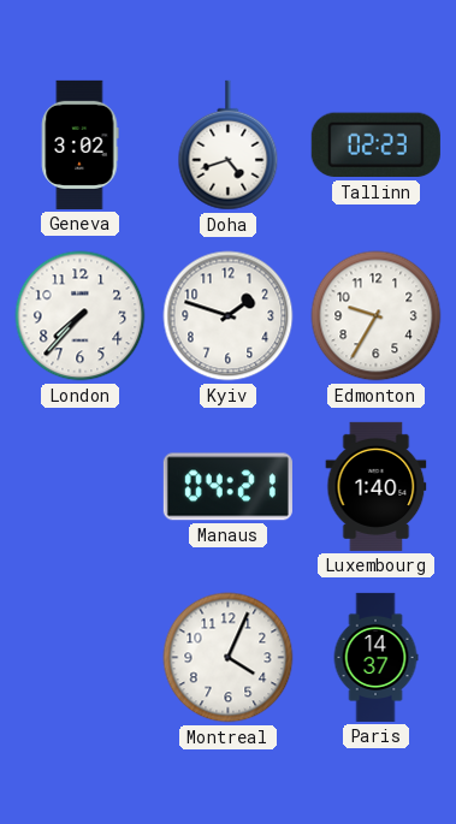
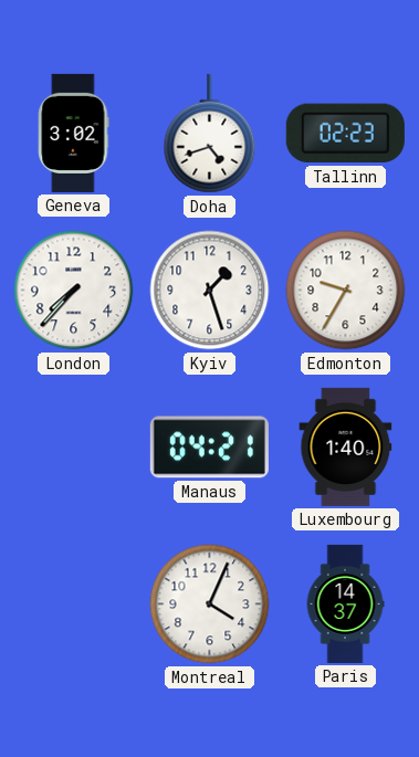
Kyiv: 1:48 -> 1:27 (210, 291)
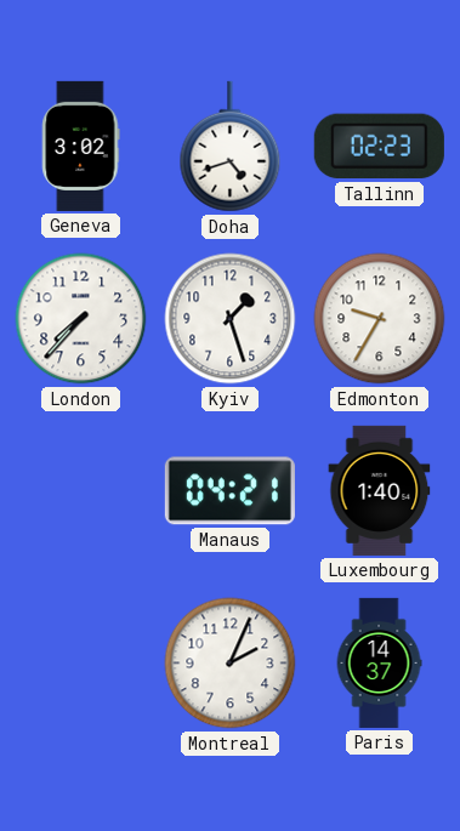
Montreal: 4:04 -> 2:04 (231, 664)
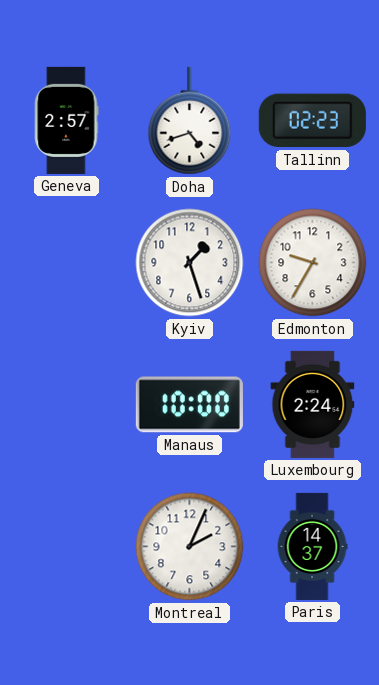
Geneva: 3:02 -> 2:57 (67, 120)
London: 7:37 -> none (81, 319)
Manaus: 04:21 -> 10:00 (189, 405)
Luxembourg: 1:40 -> 2:24 (313, 404)
